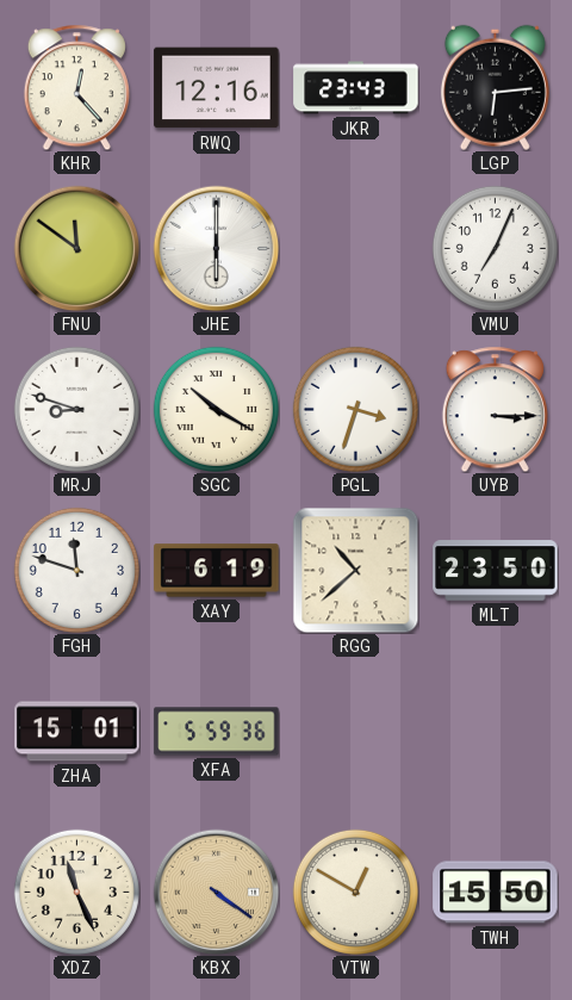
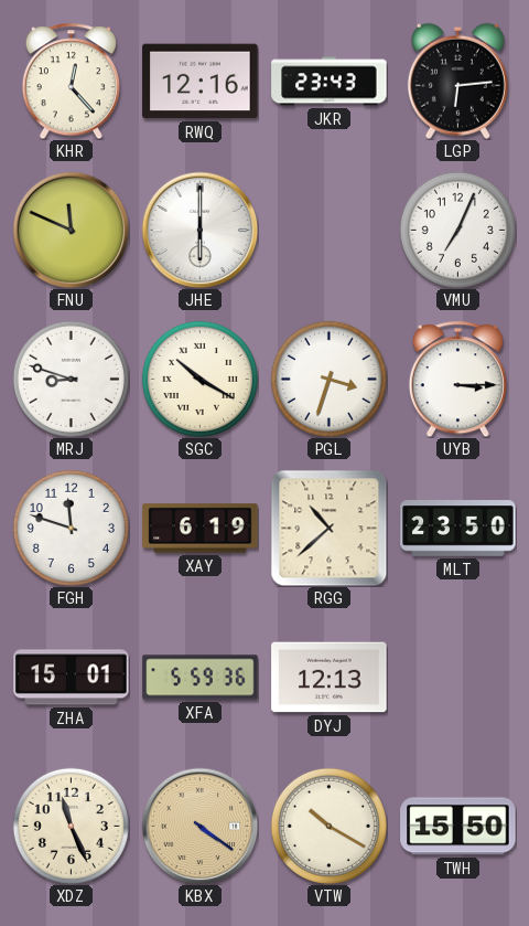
FNU: 11:51 -> 11:49 (71, 230)
DYJ: none -> 12:13 (330, 678)
VTW: 12:50 -> 10:20 (328, 826)
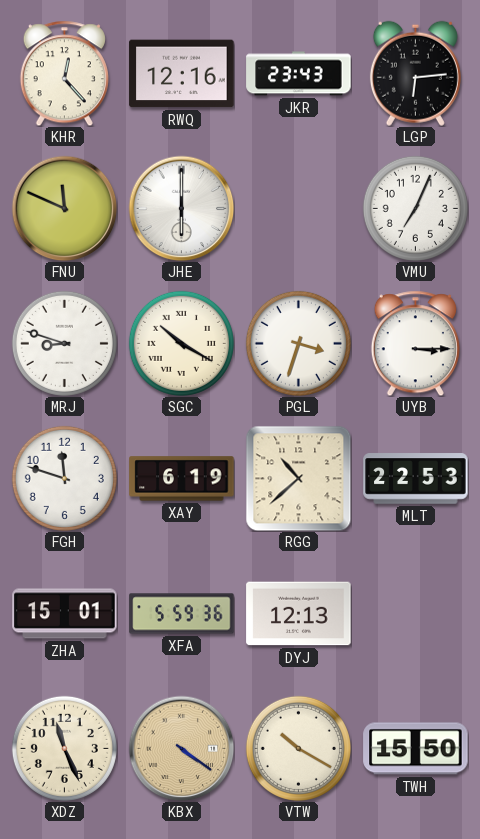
MLT: 23:50 -> 22:53 (416, 479)
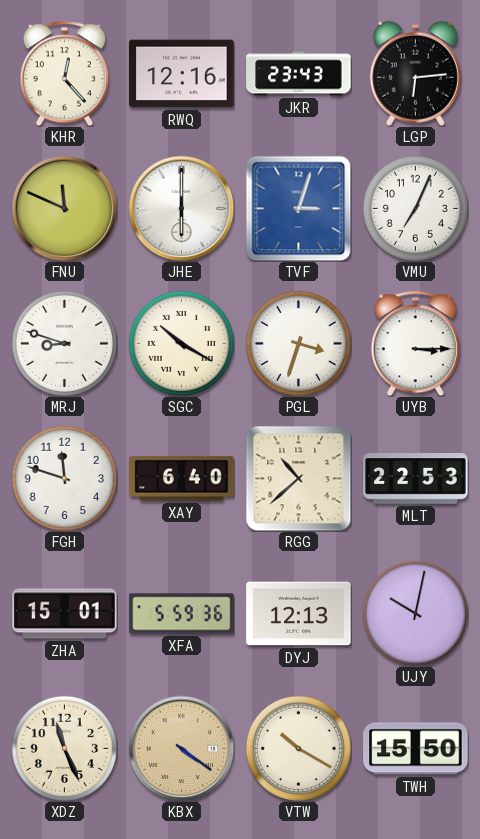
TVF: none -> 3:03 (298, 208)
XAY: 6:19 -> 6:40 (182, 479)
UJY: none -> 10:02 (415, 613)
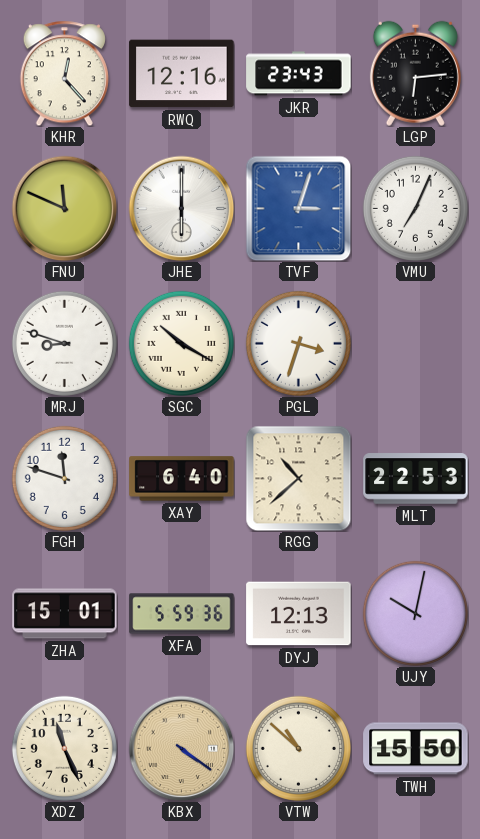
UYB: 3:15 -> none (415, 343)
VTW: 10:20 -> 10:52 (298, 748)
